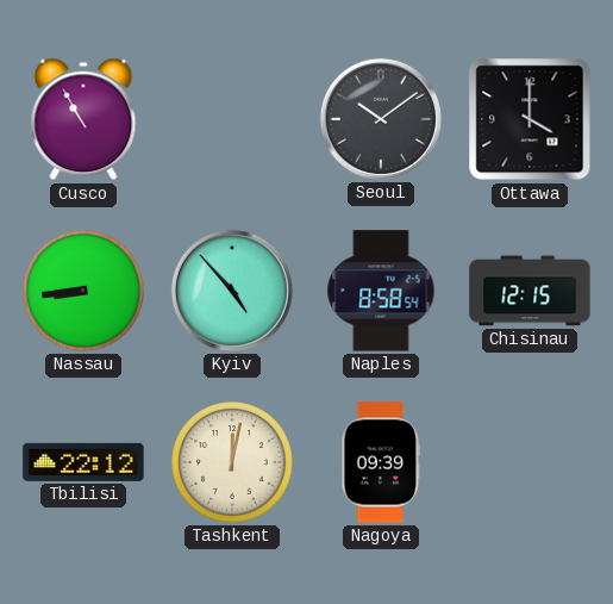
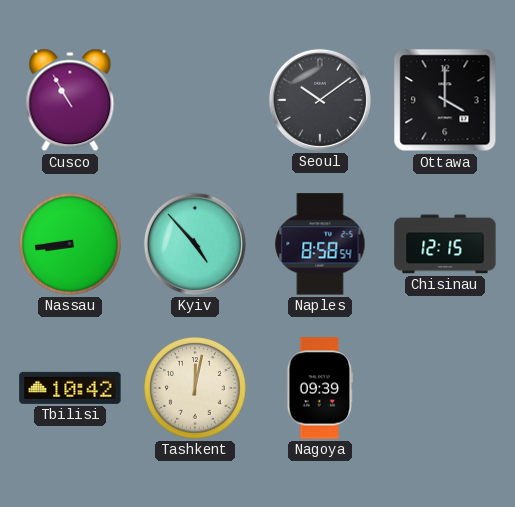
Tbilisi: 22:12 -> 10:42 (70, 388)
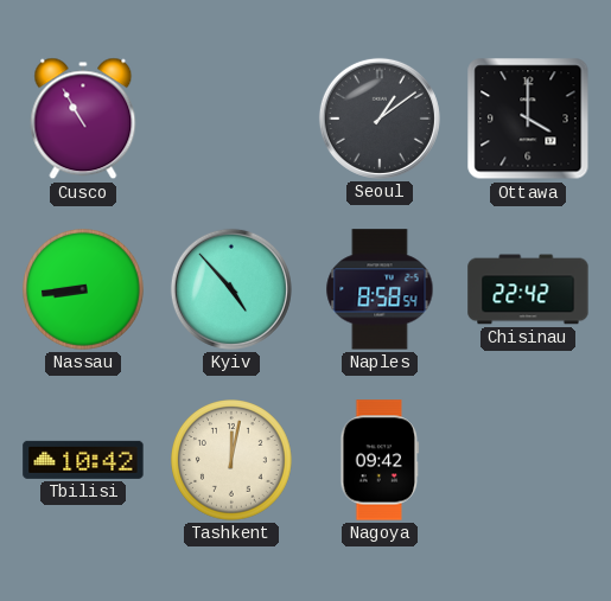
Seoul: 10:09 -> 1:09 (380, 119)
Chisinau: 12:15 -> 22:42 (528, 289)
Nagoya: 09:39 -> 09:42 (380, 460)
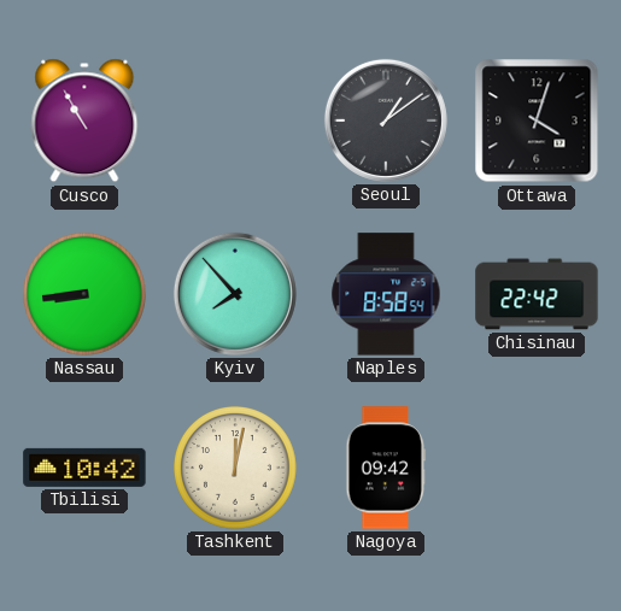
Ottawa: 4:00 -> 4:03 (537, 121)
Kyiv: 4:53 -> 7:53 (235, 294)
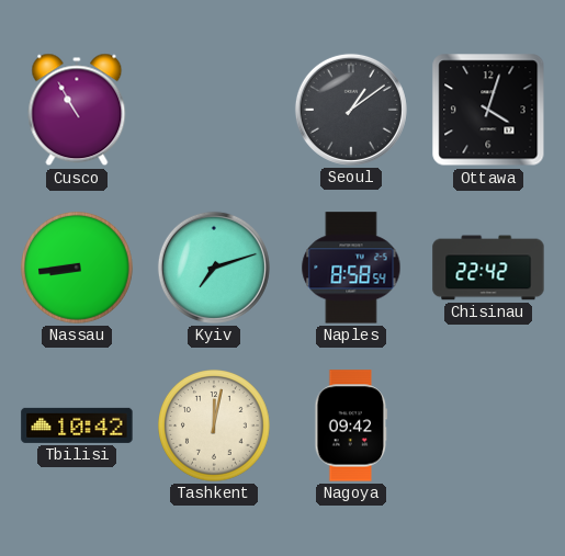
Kyiv: 7:53 -> 7:12 (214, 268)
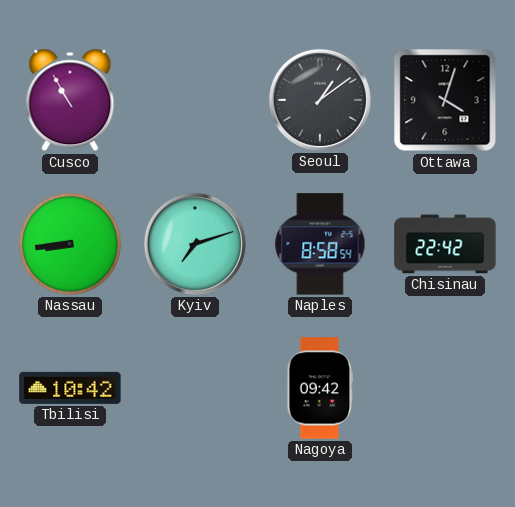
Tashkent: 12:02 -> none (215, 427)
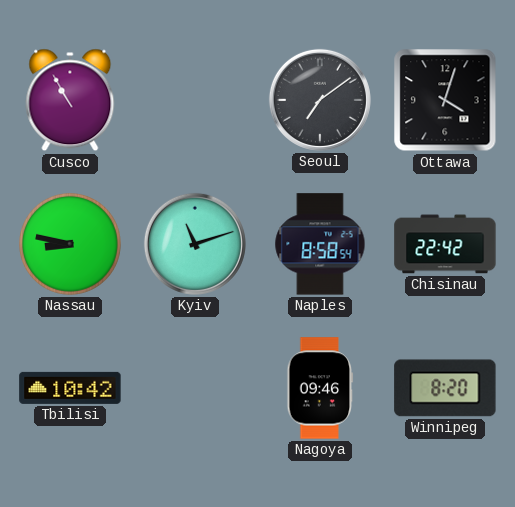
Seoul: 1:09 -> 7:09 (320, 100)
Nassau: 8:44 -> 8:47 (71, 245)
Kyiv: 7:12 -> 11:12 (195, 244)
Nagoya: 09:42 -> 09:46 (320, 388)
Winnipeg: none -> 8:20 (445, 388)
